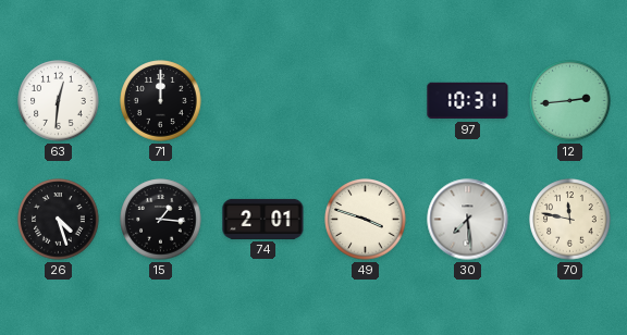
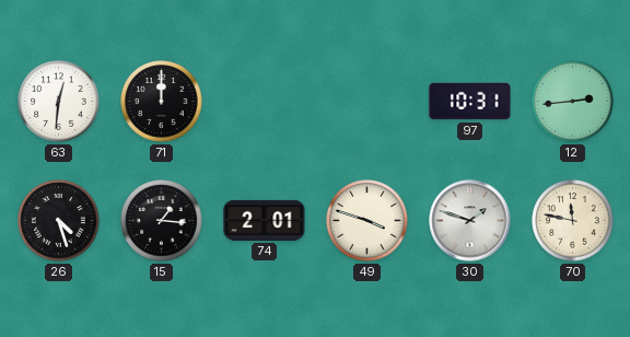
30: 7:29 -> 1:48 (470, 221)
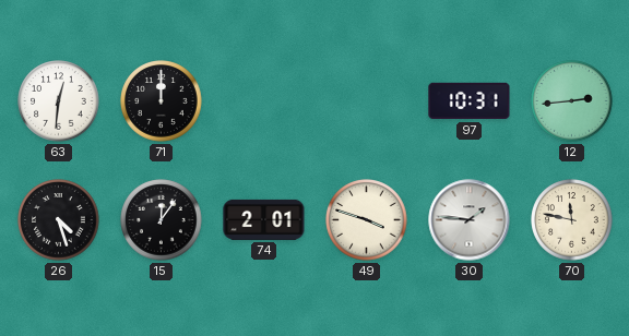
15: 1:16 -> 12:06 (162, 220)
30: 1:48 -> 1:46 (470, 220)
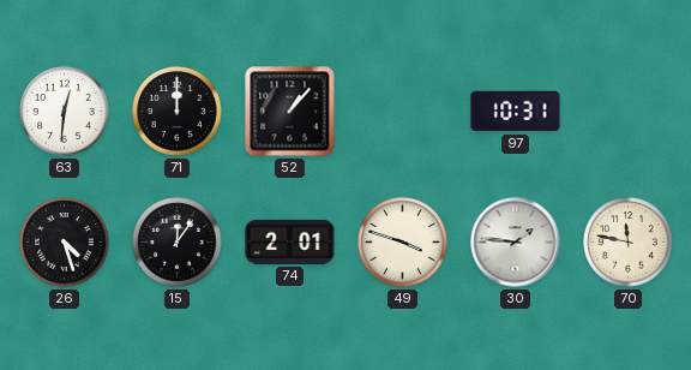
52: none -> 1:07 (290, 112)
12: 2:44 -> none (572, 101)
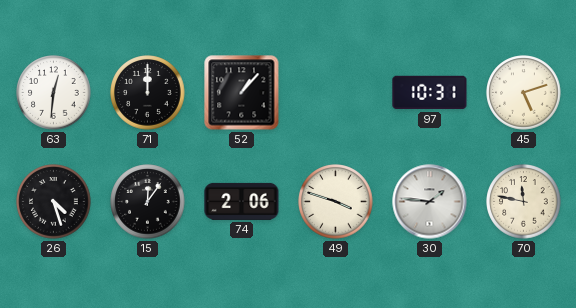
45: none -> 5:12 (524, 93)
74: 2:01 -> 2:06 (242, 201)
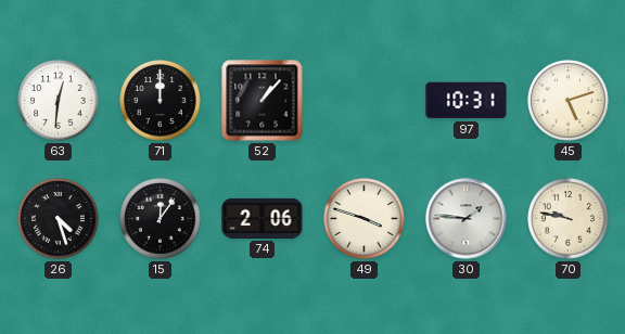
70: 11:47 -> 9:47 (569, 219)
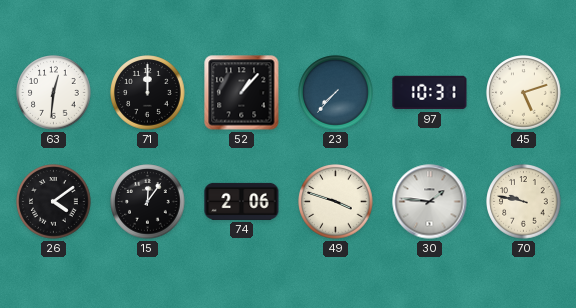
23: none -> 7:37 (336, 93)
26: 4:27 -> 4:09 (54, 202)
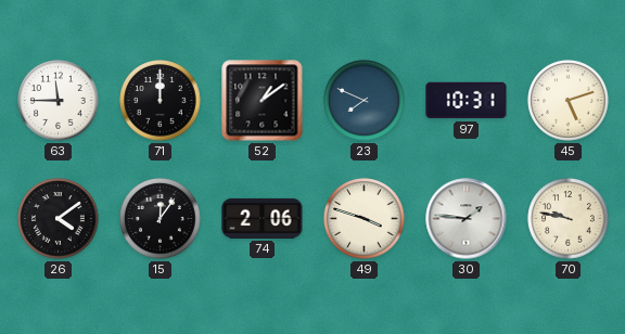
63: 12:31 -> 11:45 (59, 101)
52: 1:07 -> 1:09 (263, 101)
23: 7:37 -> 7:49 (365, 101)
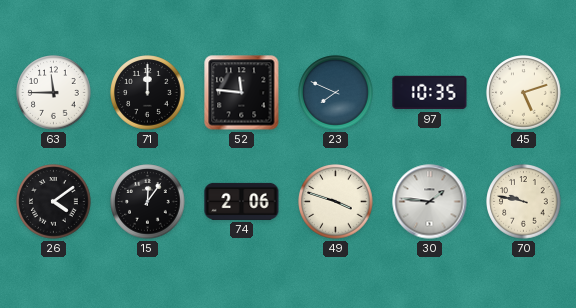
52: 1:09 -> 11:46 (242, 93)
97: 10:31 -> 10:35 (430, 93)
